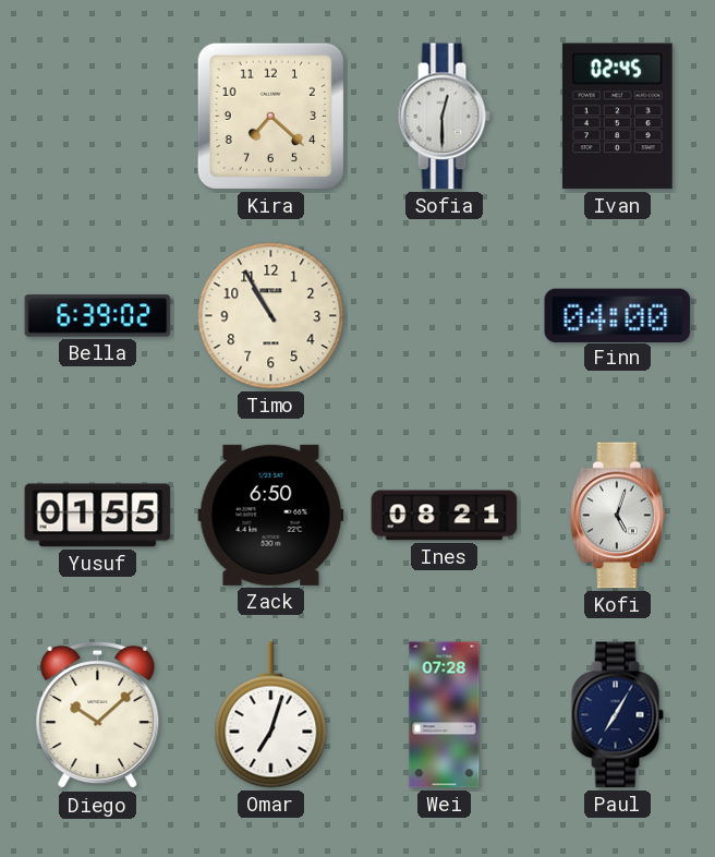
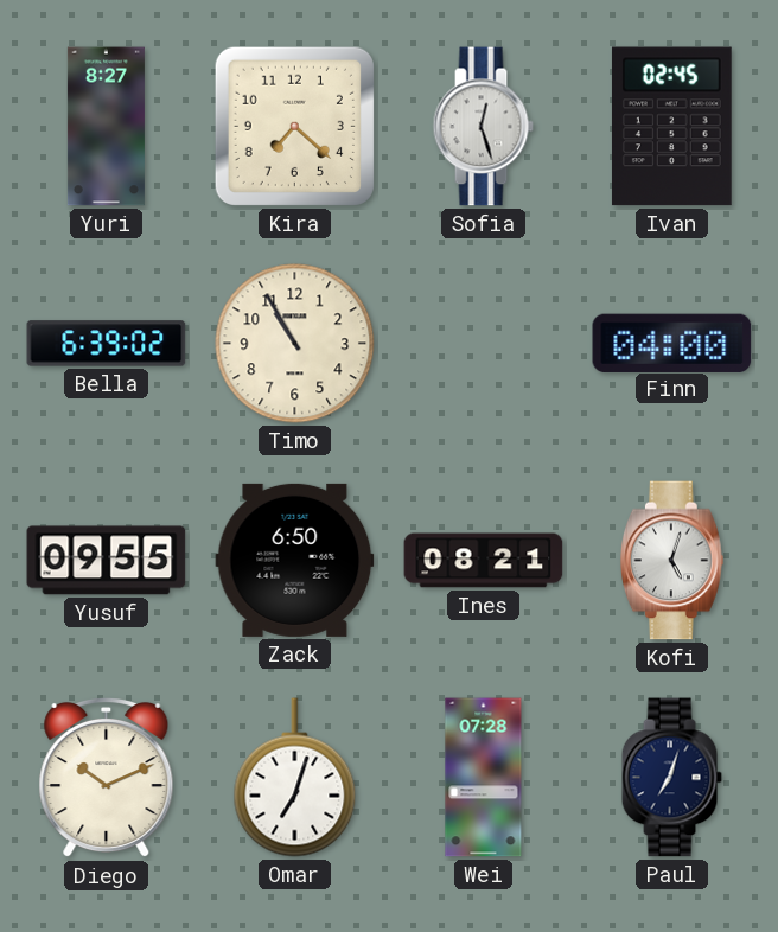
Yuri: none -> 8:27 (106, 127)
Sofia: 12:30 -> 12:27 (483, 127)
Yusuf: 01:55 -> 09:55 (107, 561)
Diego: 10:08 -> 10:11 (107, 778)
Paul: 7:05 -> 7:03 (671, 778)
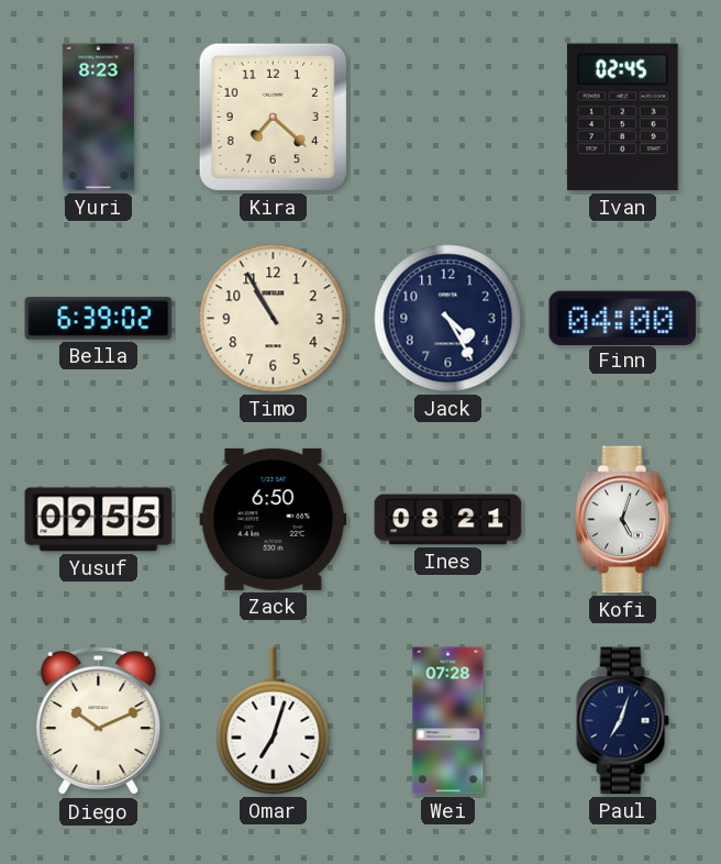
Yuri: 8:27 -> 8:23 (98, 118)
Sofia: 12:27 -> none (483, 127)
Jack: none -> 4:25 (448, 319)
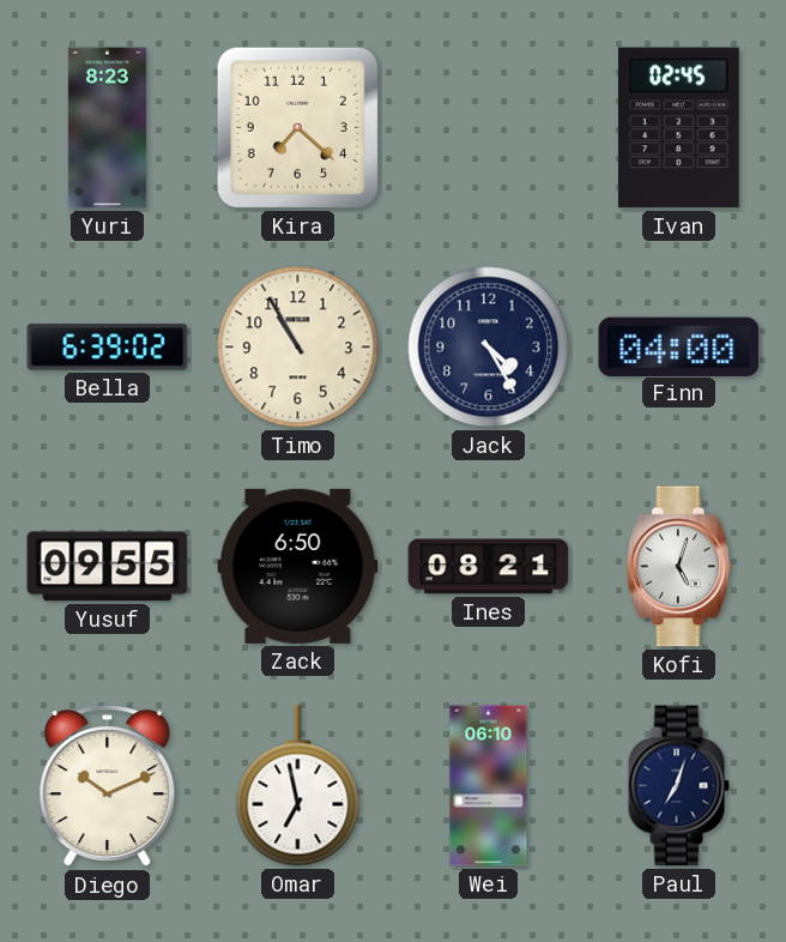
Omar: 7:03 -> 6:58 (298, 786)
Wei: 07:28 -> 06:10 (489, 786)
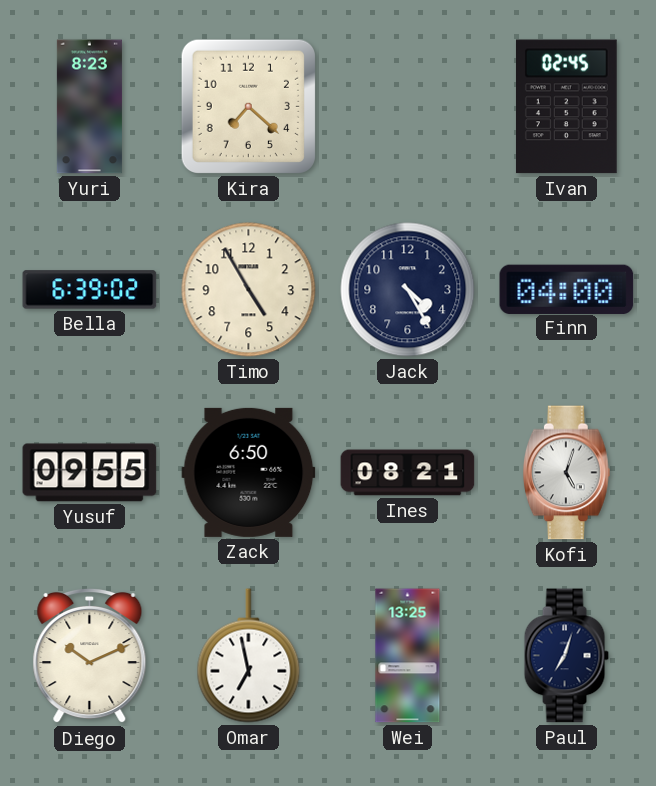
Timo: 10:55 -> 4:55 (249, 290)
Wei: 06:10 -> 13:25 (408, 656)
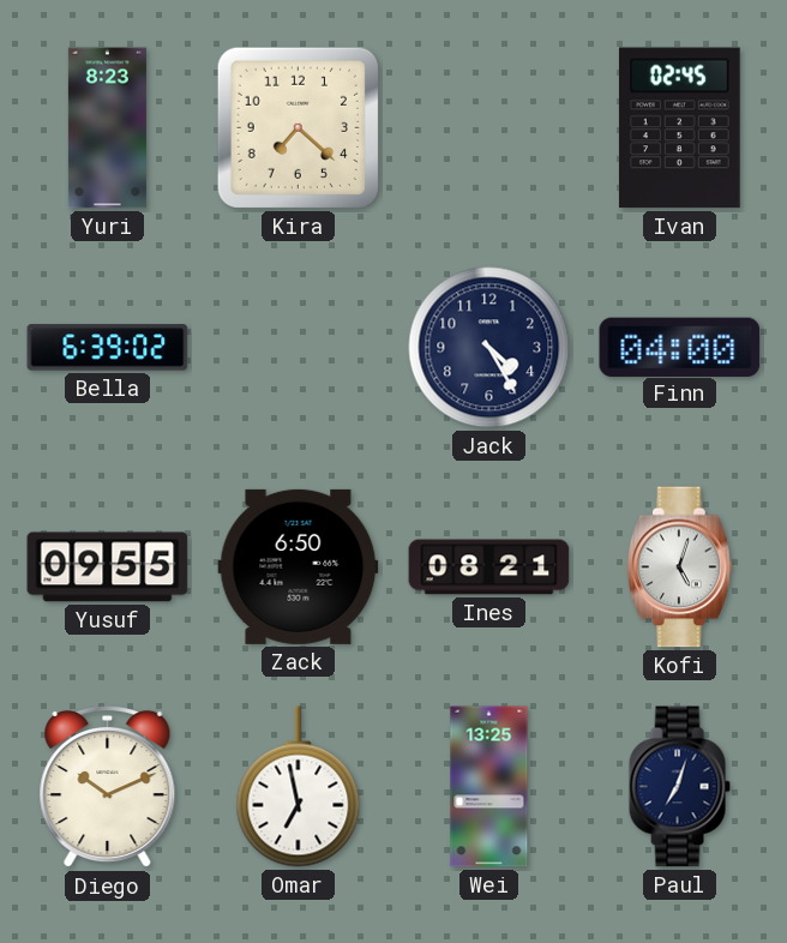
Timo: 4:55 -> none (249, 290)
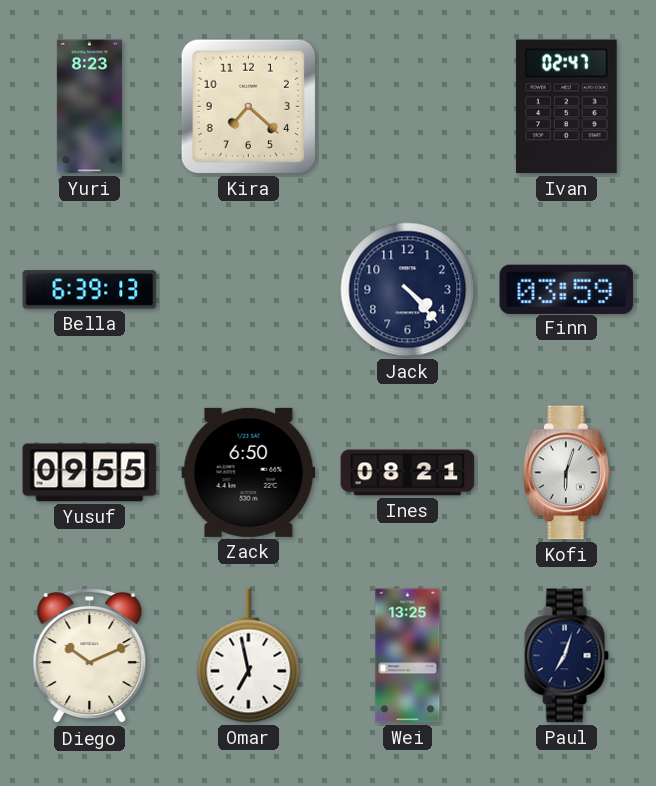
Ivan: 02:45 -> 02:47 (566, 107)
Bella: 6:39:02 -> 6:39:13 (90, 290)
Jack: 4:25 -> 4:23 (408, 290)
Finn: 04:00 -> 03:59 (567, 289)
Kofi: 5:03 -> 6:03 (567, 473)
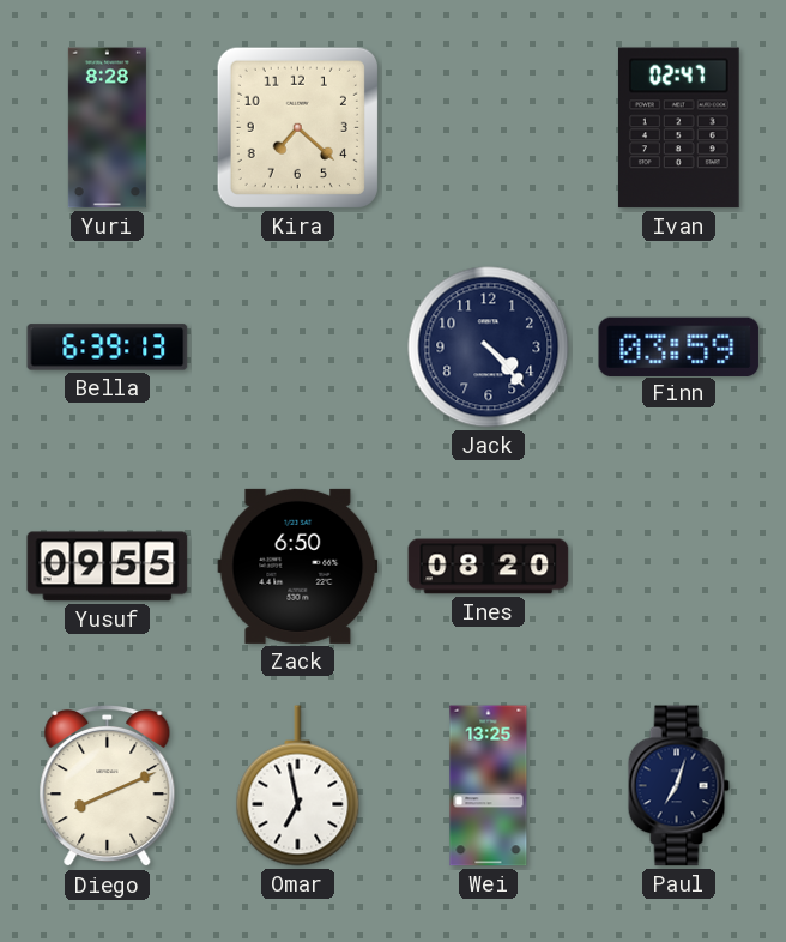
Yuri: 8:23 -> 8:28 (107, 128)
Ines: 08:21 -> 08:20 (489, 567)
Kofi: 6:03 -> none (567, 473)
Diego: 10:11 -> 8:11 (108, 786)
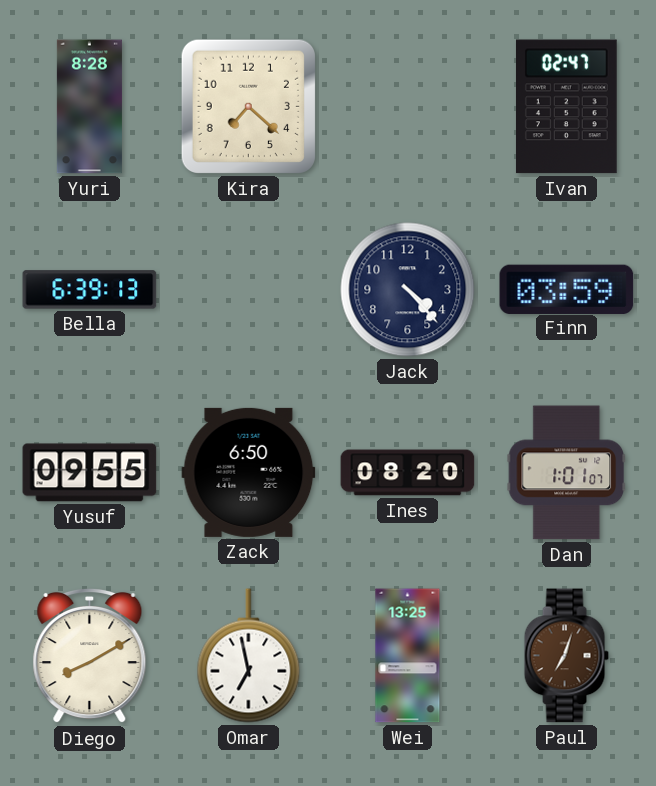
Dan: none -> 1:01 (567, 473)
Diego: 8:11 -> 8:10 (90, 656)
Paul dial: navy -> brown (566, 656)
